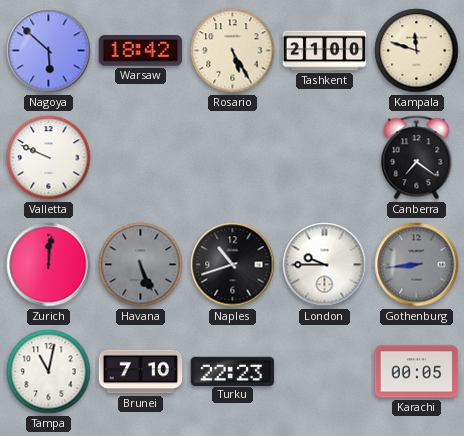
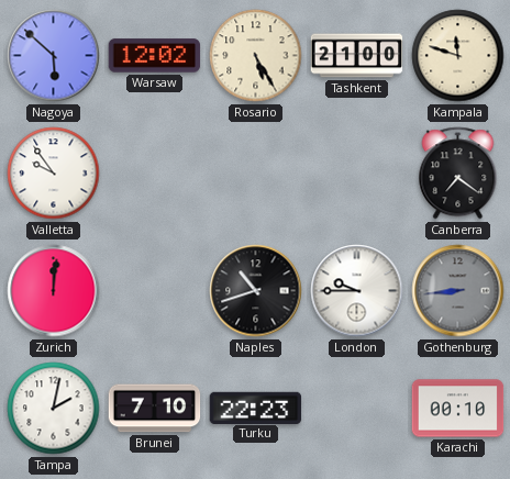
Warsaw: 18:42 -> 12:02 (155, 56)
Valletta: 9:49 -> 9:54 (54, 174)
Havana: 5:26 -> none (141, 265)
Tampa: 11:02 -> 2:02 (54, 409)
Karachi: 00:05 -> 00:10 (458, 409)
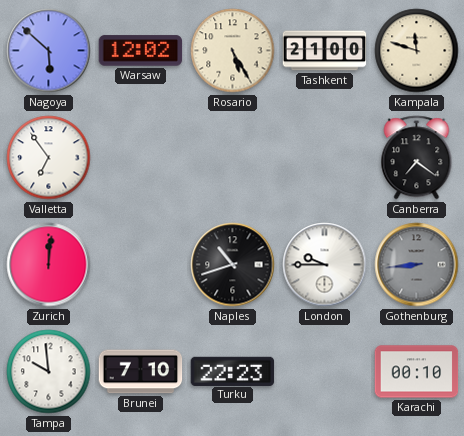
Valletta: 9:54 -> 6:54 (49, 158)
Tampa: 2:02 -> 9:59 (49, 372)
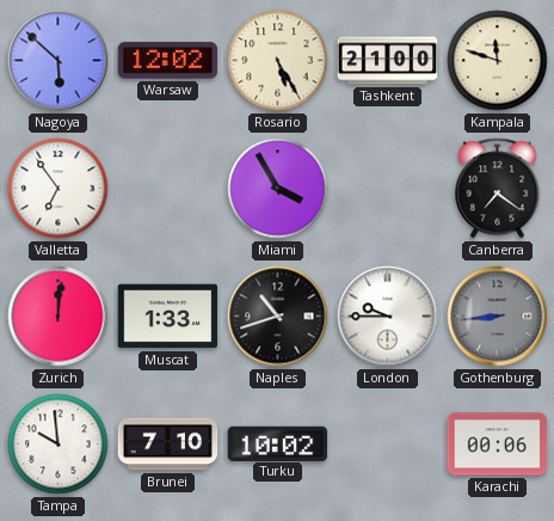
Miami: none -> 3:55 (278, 189)
Muscat: none -> 1:33 (168, 317)
Turku: 22:23 -> 10:02 (278, 443)
Karachi: 00:10 -> 00:06 (498, 445)
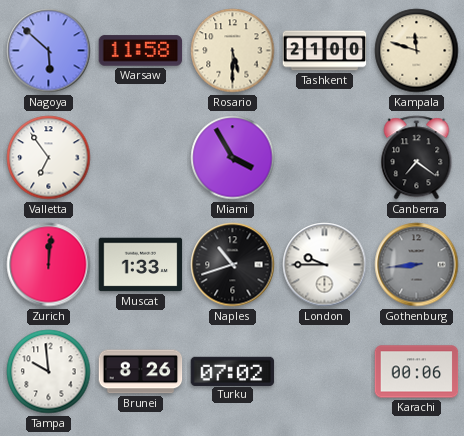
Warsaw: 12:02 -> 11:58 (141, 51)
Rosario: 5:25 -> 5:30 (233, 51)
Brunei: 7:10 -> 8:26 (141, 372)
Turku: 10:02 -> 07:02 (233, 371)
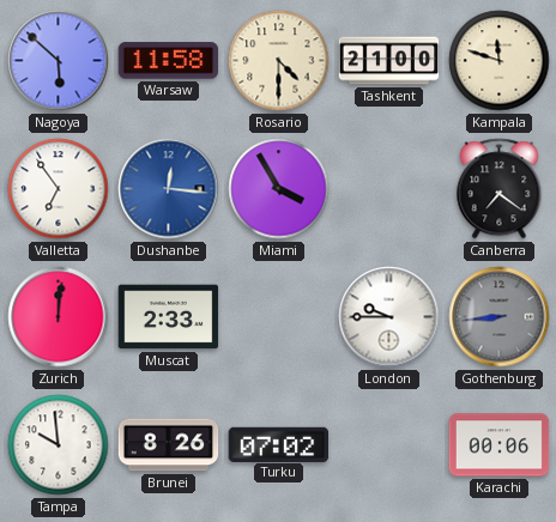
Rosario: 5:30 -> 4:30 (279, 61)
Dushanbe: none -> 12:16 (169, 189)
Muscat: 1:33 -> 2:33 (169, 317)
Naples: 10:42 -> none (233, 265)
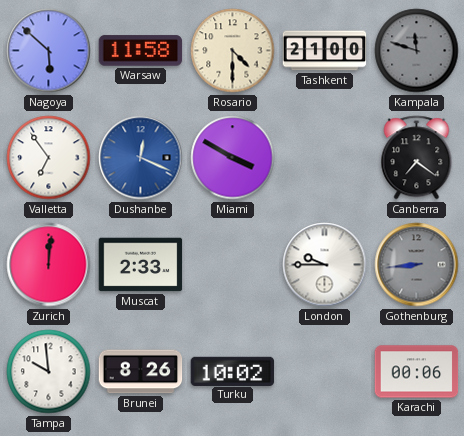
Kampala dial: cream -> grey (417, 51)
Dushanbe: 12:16 -> 12:19 (141, 158)
Miami: 3:55 -> 3:50 (233, 158)
Turku: 07:02 -> 10:02 (233, 371)
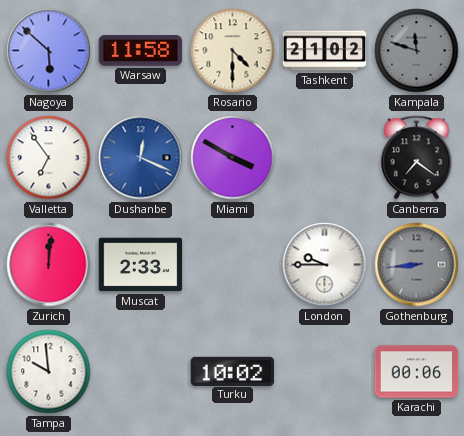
Tashkent: 21:00 -> 21:02 (325, 51)
Brunei: 8:26 -> none (141, 372)
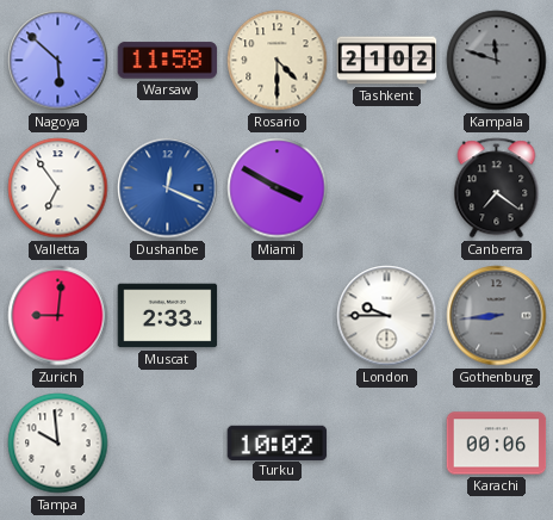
Zurich: 12:01 -> 9:01 (58, 316)
